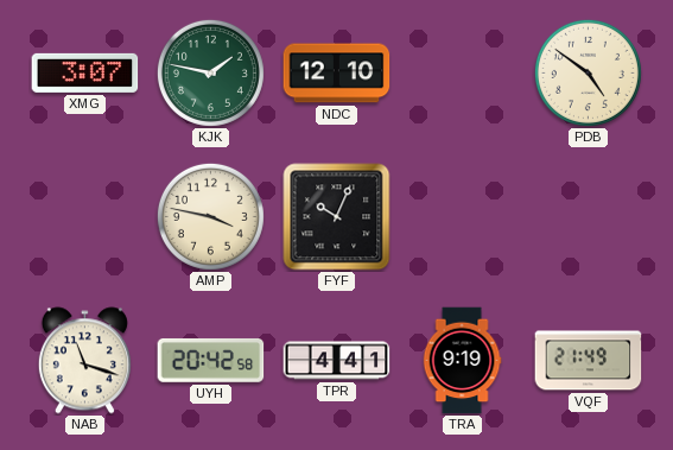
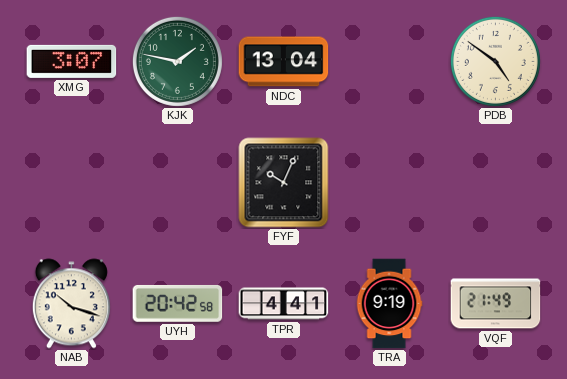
NDC: 12:10 -> 13:04 (284, 62)
AMP: 3:47 -> none (210, 216)
NAB: 11:18 -> 10:18 (71, 304)
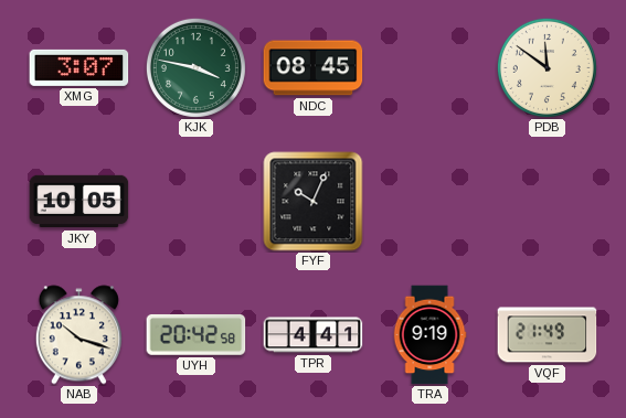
KJK: 1:47 -> 3:47 (195, 67)
NDC: 13:04 -> 08:45 (314, 68)
PDB: 4:51 -> 11:51 (547, 67)
JKY: none -> 10:05 (79, 202)
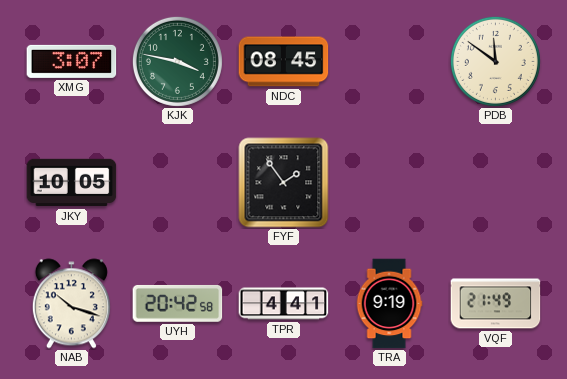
FYF: 10:04 -> 1:54 (284, 183)
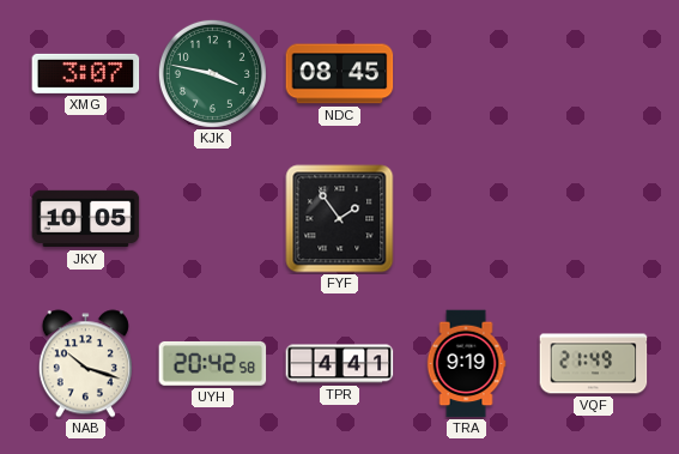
PDB: 11:51 -> none (495, 61)
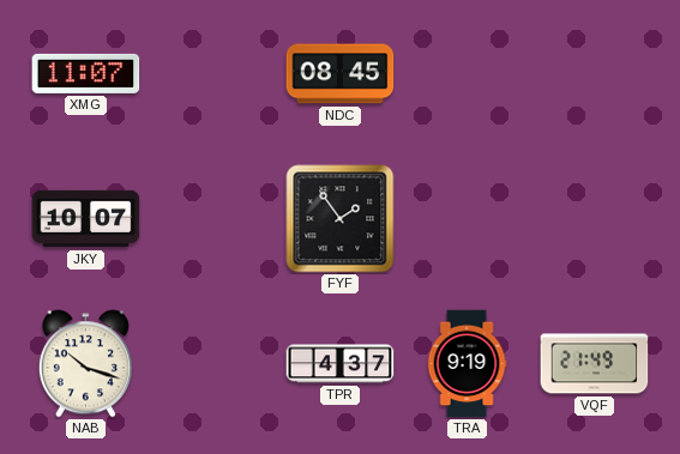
XMG: 3:07 -> 11:07 (86, 73)
KJK: 3:47 -> none (212, 73)
JKY: 10:05 -> 10:07 (86, 219)
UYH: 20:42 -> none (213, 364)
TPR: 4:41 -> 4:37 (341, 364)
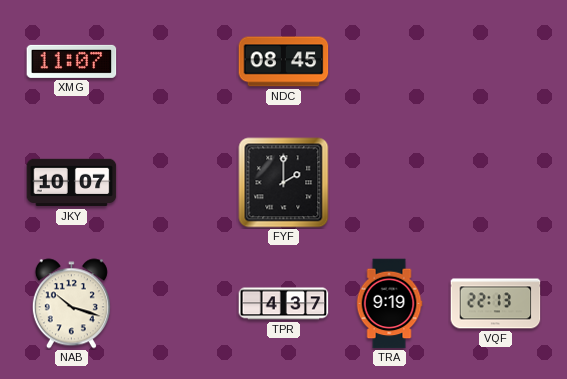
FYF: 1:54 -> 2:00 (284, 183)
VQF: 21:49 -> 22:13 (496, 304)
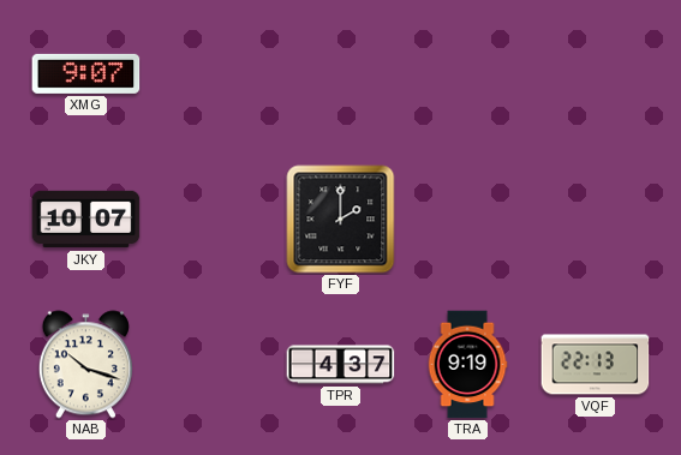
XMG: 11:07 -> 9:07 (86, 73)
NDC: 08:45 -> none (284, 62)
